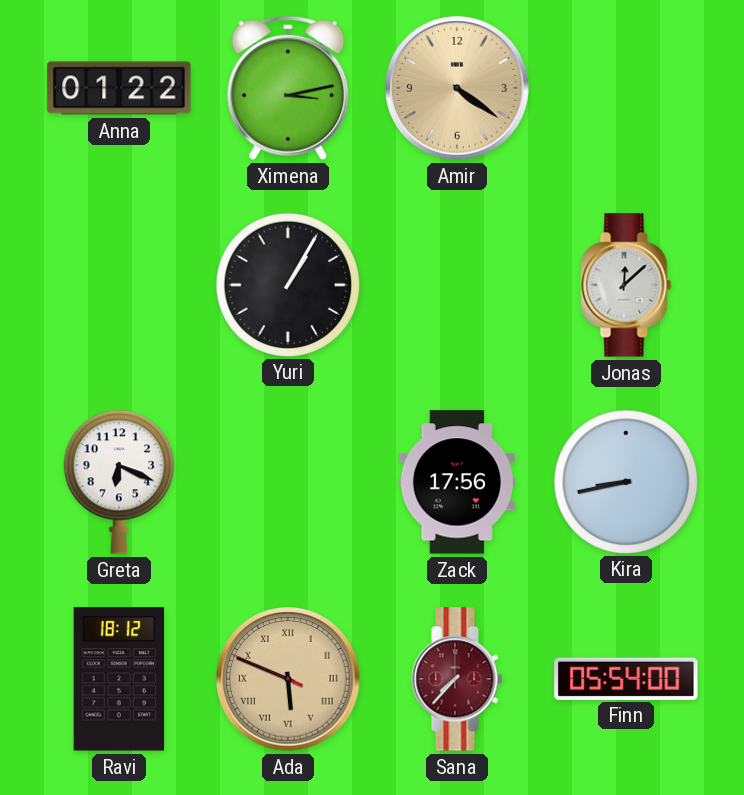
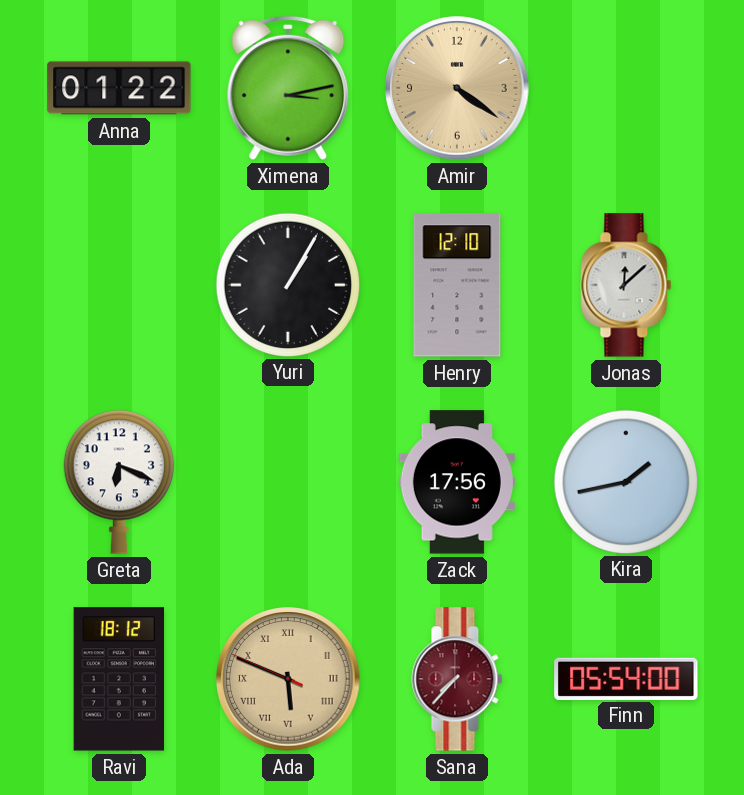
Henry: none -> 12:10 (457, 285)
Kira: 8:43 -> 1:43 (625, 481)
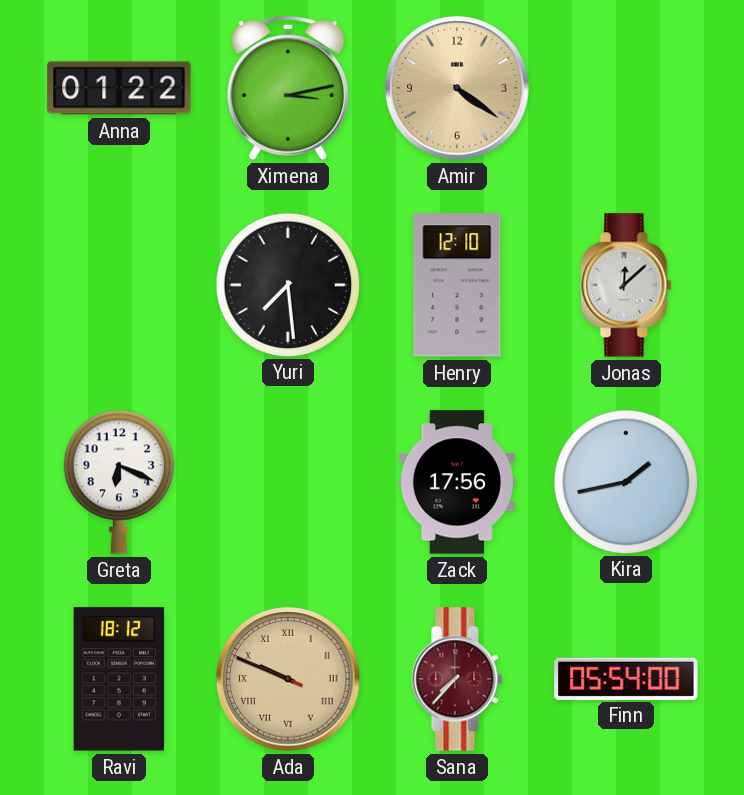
Yuri: 1:05 -> 7:29 (287, 284)
Ada: 5:48 -> 9:48 (288, 679)
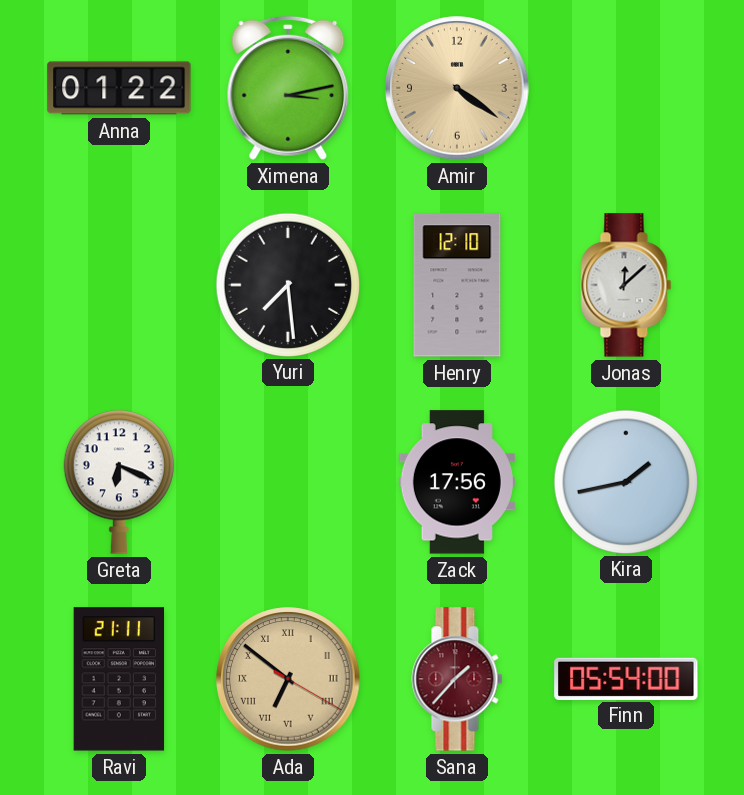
Ravi: 18:12 -> 21:11 (119, 679)
Ada: 9:48 -> 6:51 (288, 679)
Sana: 7:37 -> 1:37 (457, 679)
